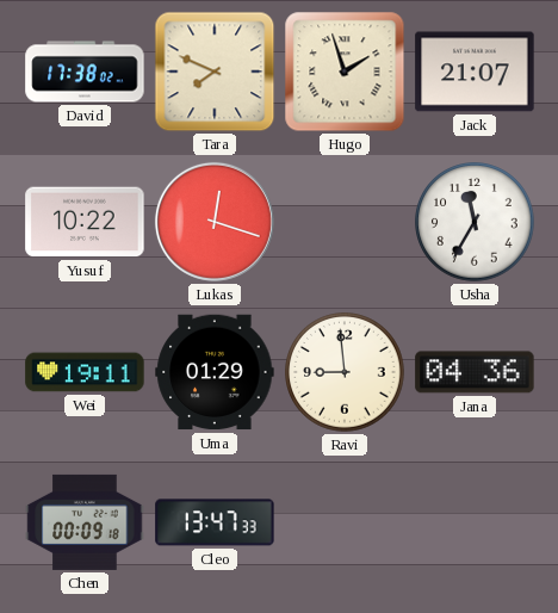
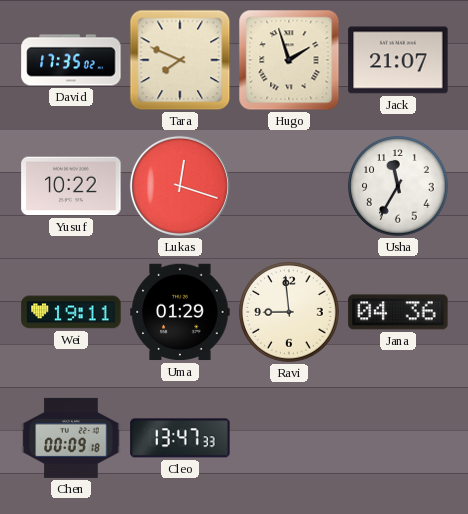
David: 17:38 -> 17:35 (71, 60)
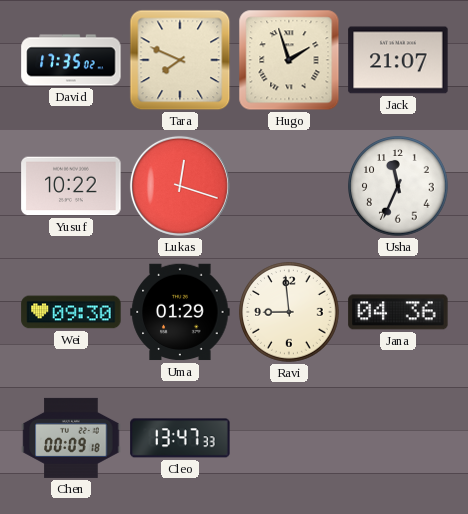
Usha: 11:35 -> 11:34 (398, 186)
Wei: 19:11 -> 09:30 (71, 312)
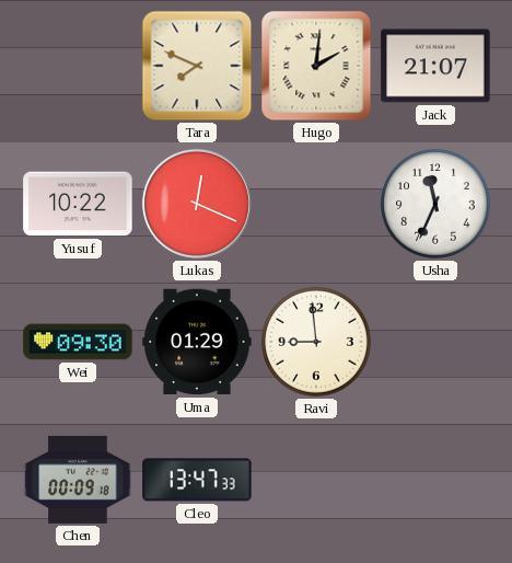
David: 17:35 -> none (71, 60)
Hugo: 1:57 -> 2:01 (316, 66)
Lukas: 12:18 -> 12:19 (197, 204)
Jana: 04:36 -> none (398, 312)
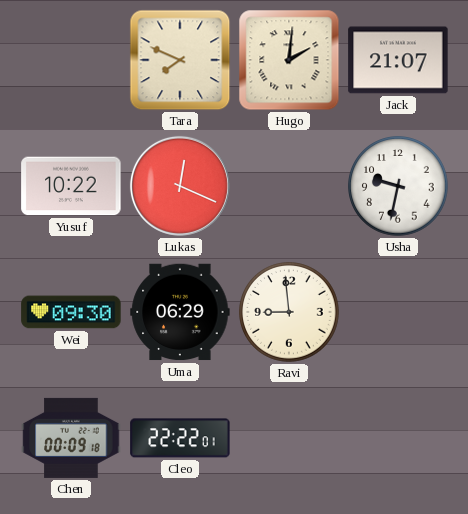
Usha: 11:34 -> 9:32 (398, 186)
Uma: 01:29 -> 06:29 (180, 312)
Cleo: 13:47 -> 22:22 (180, 438)
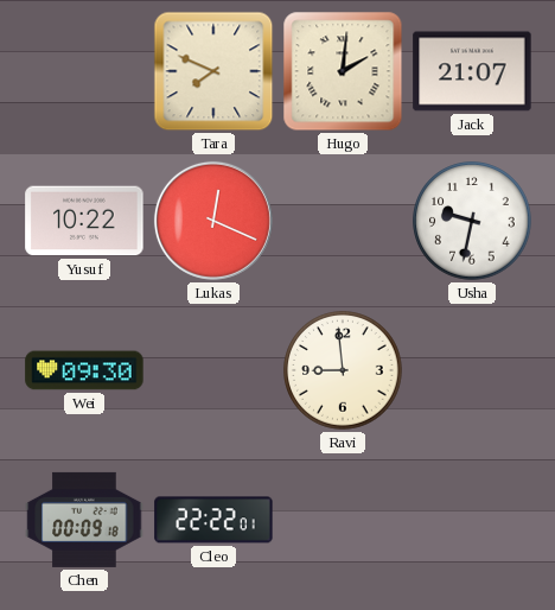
Uma: 06:29 -> none (180, 312)
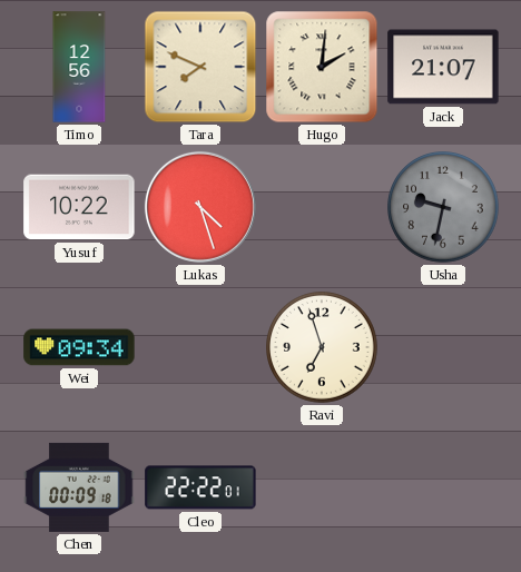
Timo: none -> 12:56 (79, 67)
Lukas: 12:19 -> 4:27 (200, 207)
Usha dial: white -> grey (443, 207)
Wei: 09:30 -> 09:34 (79, 347)
Ravi: 8:59 -> 6:57 (322, 347)
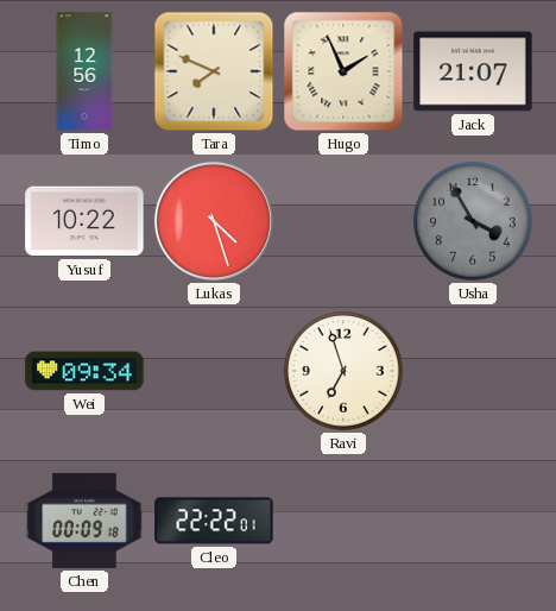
Hugo: 2:01 -> 1:56 (343, 71)
Usha: 9:32 -> 3:55 (473, 221)
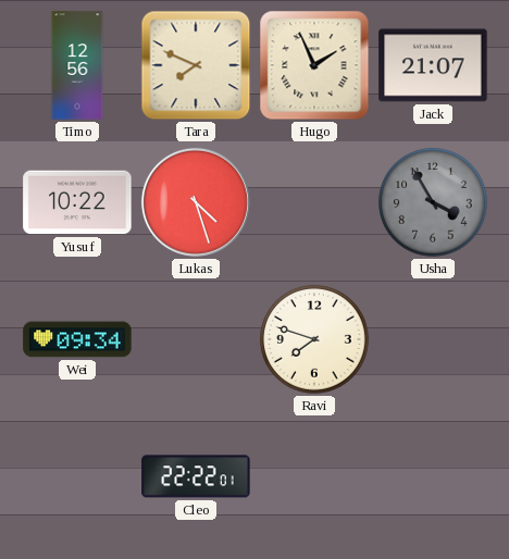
Ravi: 6:57 -> 7:48 (314, 339)
Chen: 00:09 -> none (84, 521)
